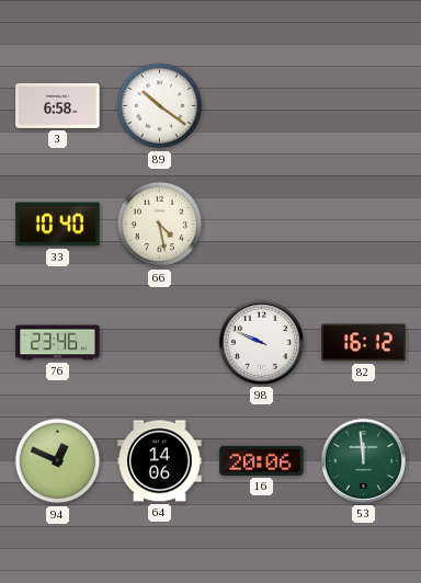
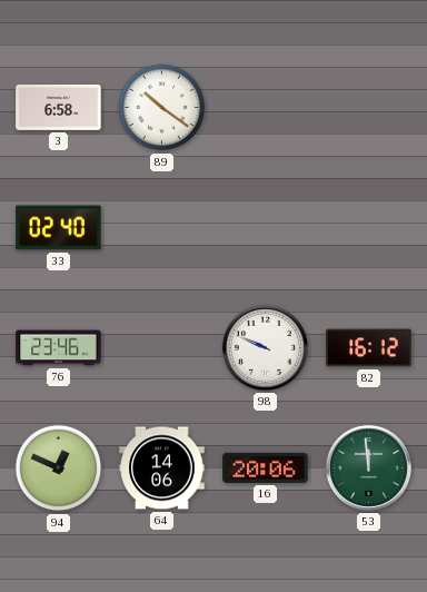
33: 10:40 -> 02:40 (59, 228)
66: 4:28 -> none (160, 225)
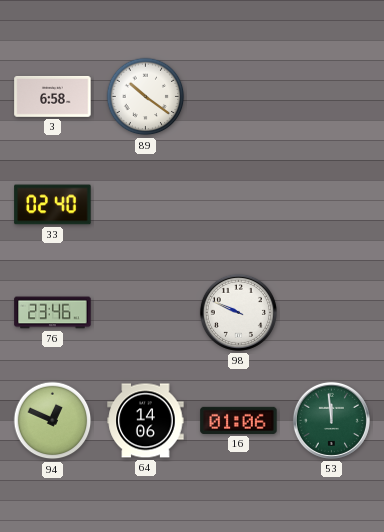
82: 16:12 -> none (369, 348)
16: 20:06 -> 01:06 (239, 420)
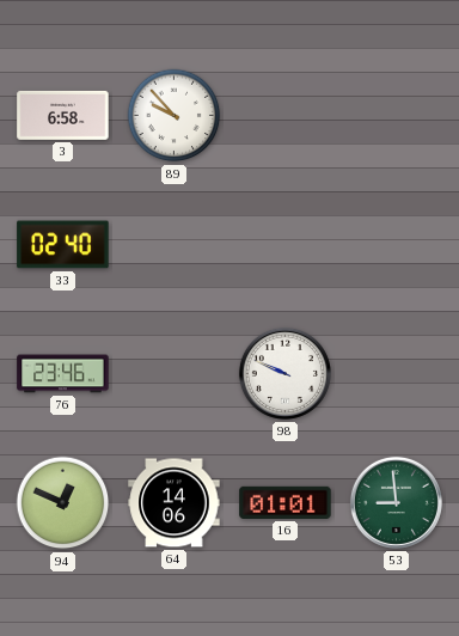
89: 10:21 -> 9:53 (175, 116)
16: 01:06 -> 01:01 (286, 502)
53: 11:59 -> 8:59 (396, 502)
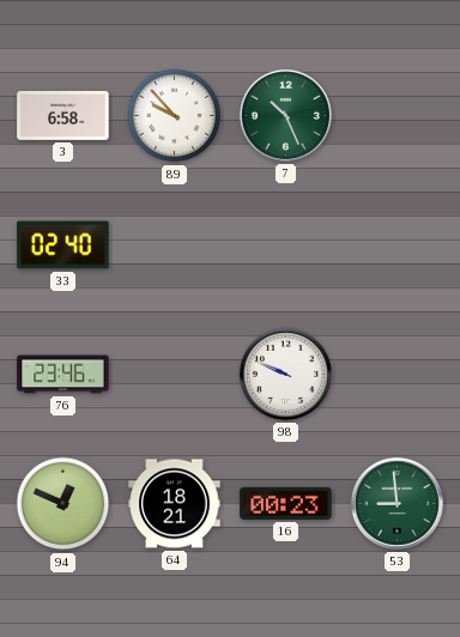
7: none -> 10:26 (285, 115)
64: 14:06 -> 18:21 (175, 504)
16: 01:01 -> 00:23 (286, 503)
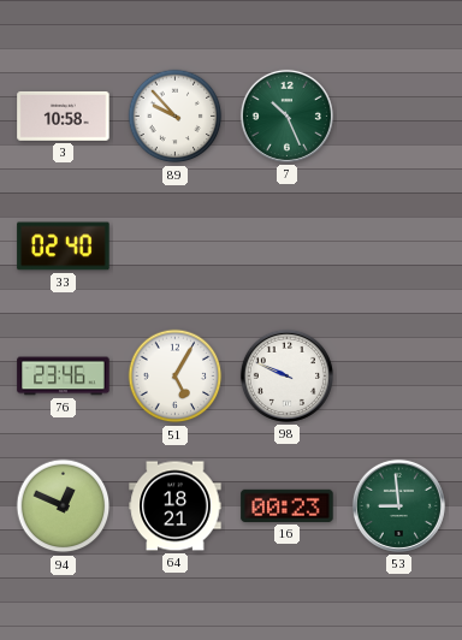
3: 6:58 -> 10:58 (64, 115)
51: none -> 5:05 (176, 377)
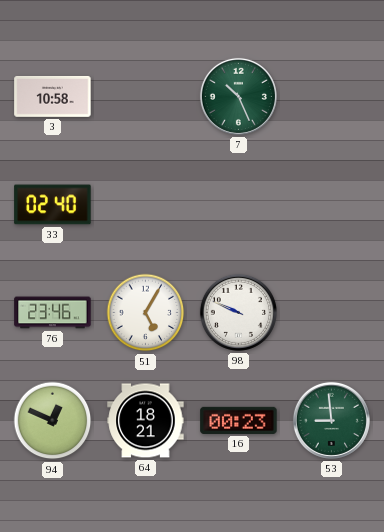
89: 9:53 -> none (176, 117)
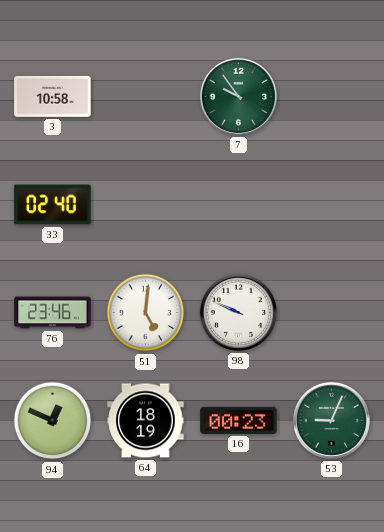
7: 10:26 -> 9:54 (238, 96)
51: 5:05 -> 5:01 (146, 313)
64: 18:21 -> 18:19 (146, 421)
53: 8:59 -> 9:04 (331, 420)
